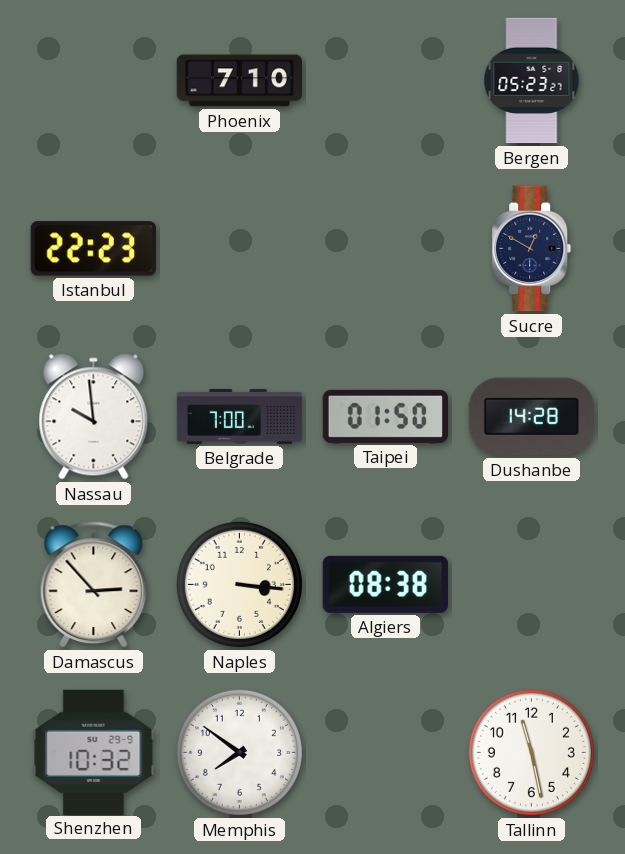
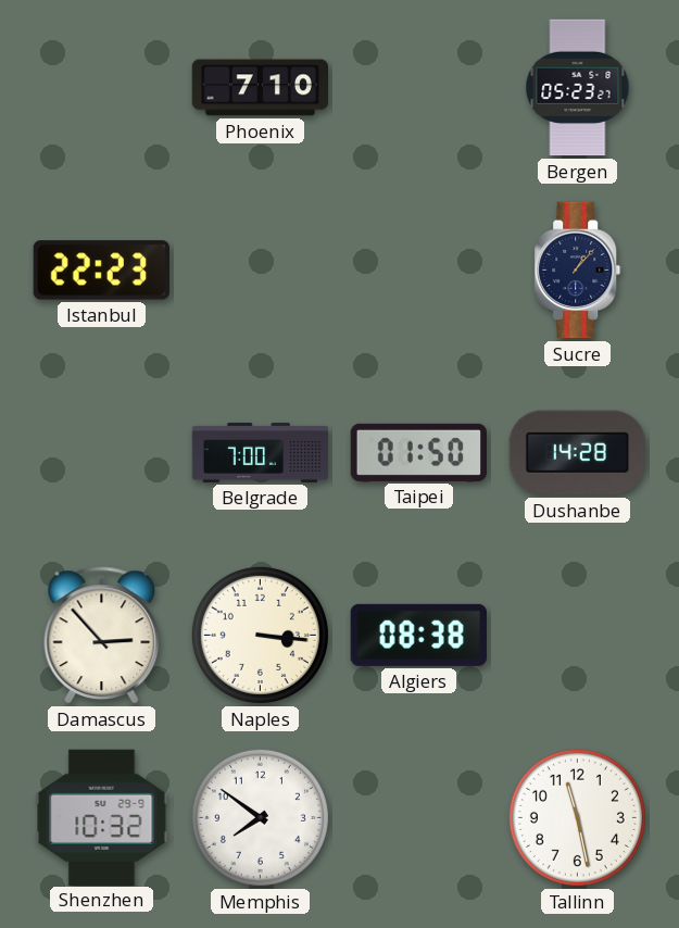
Sucre: 12:50 -> 1:07 (578, 271)
Nassau: 9:59 -> none (94, 417)
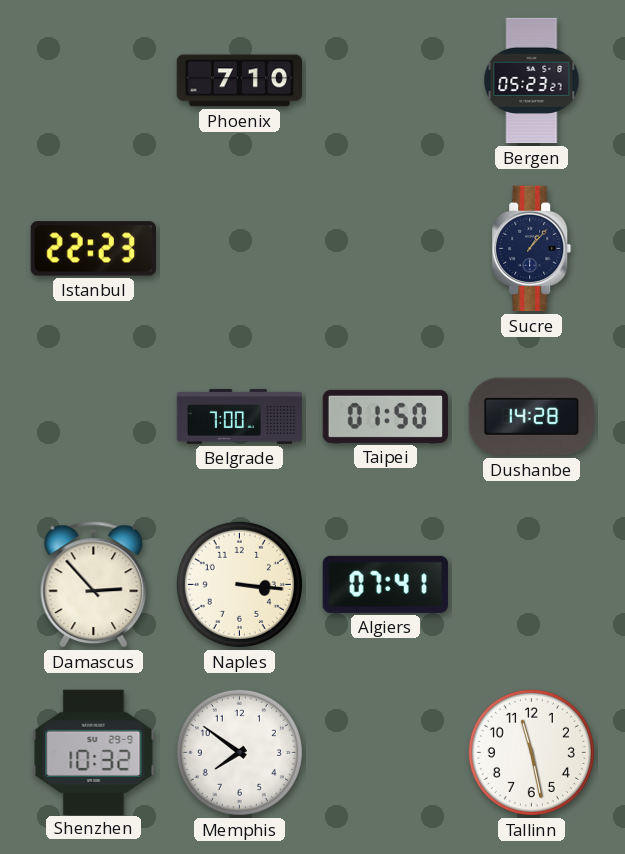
Algiers: 08:38 -> 07:41 (385, 584)
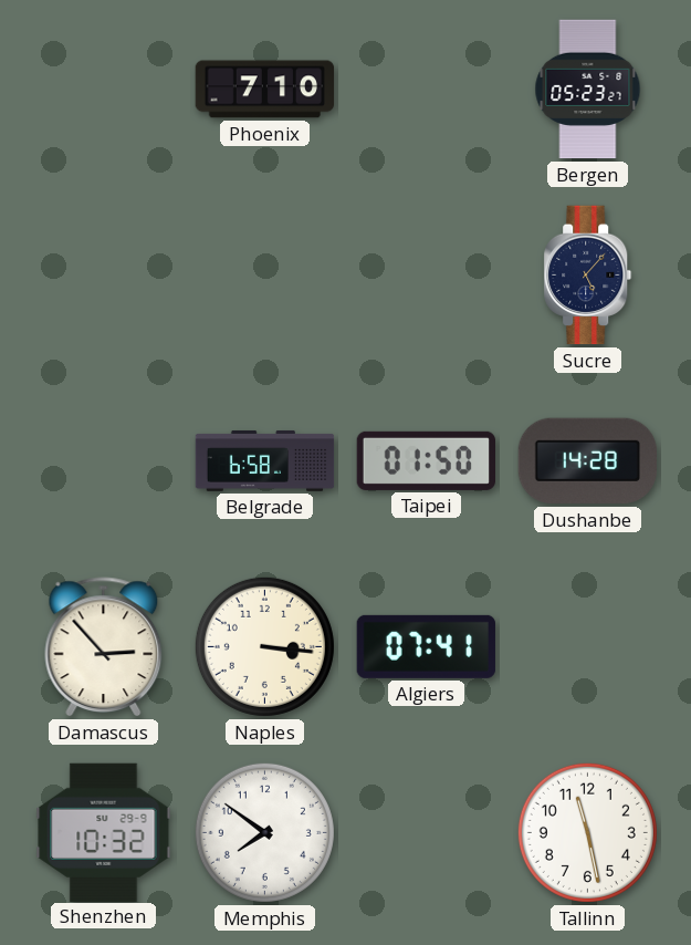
Istanbul: 22:23 -> none (93, 249)
Sucre: 1:07 -> 5:07 (588, 276)
Belgrade: 7:00 -> 6:58 (265, 460)
